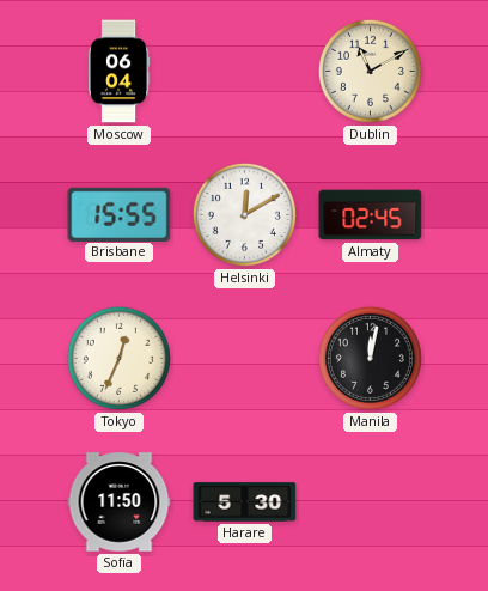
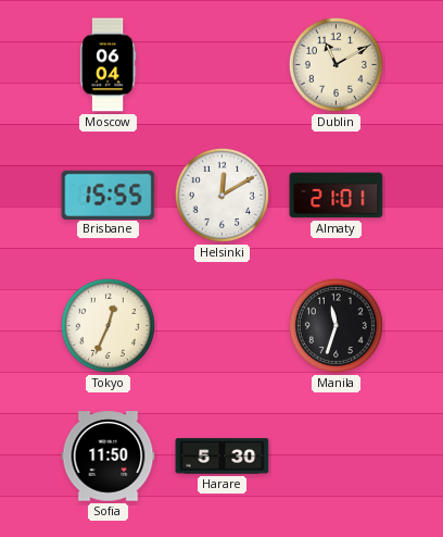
Almaty: 02:45 -> 21:01 (337, 196)
Manila: 12:02 -> 11:33 (336, 325)
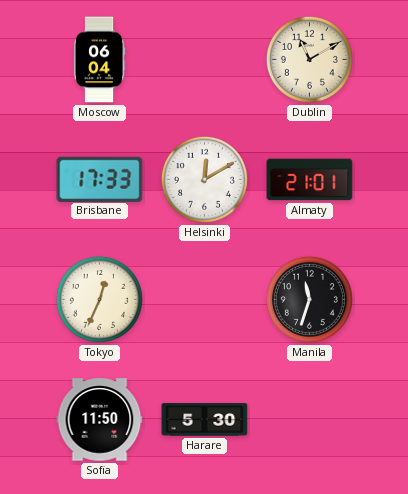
Brisbane: 15:55 -> 17:33 (100, 179)
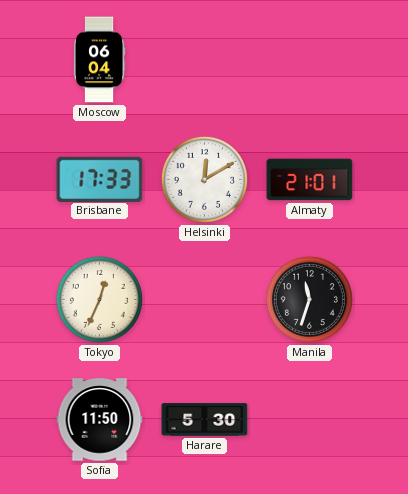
Dublin: 11:10 -> none (309, 59)
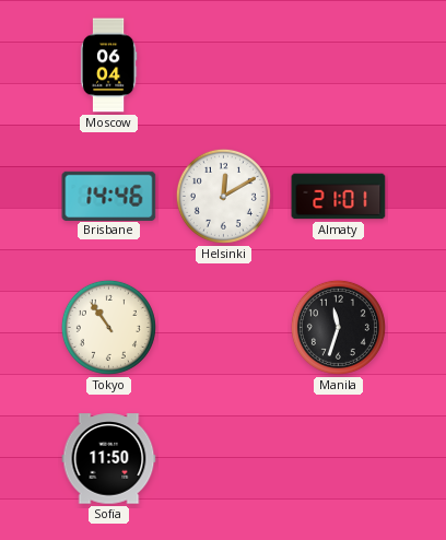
Brisbane: 17:33 -> 14:46 (109, 196)
Tokyo: 12:34 -> 10:54 (108, 327)
Harare: 5:30 -> none (205, 420)
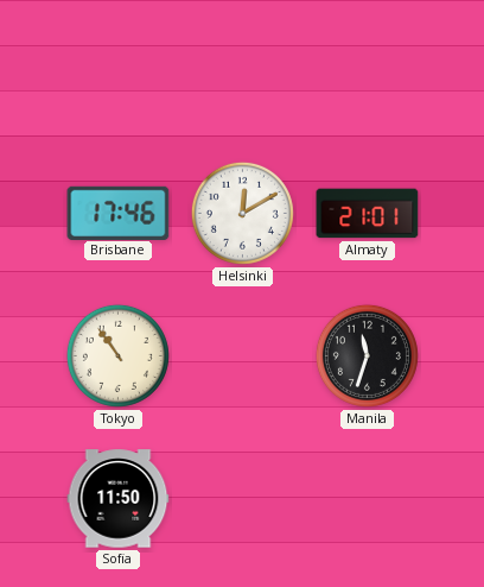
Moscow: 06:04 -> none (108, 66)
Brisbane: 14:46 -> 17:46 (119, 213)
